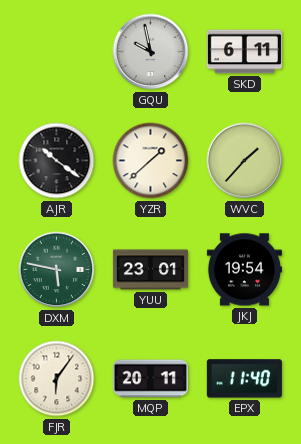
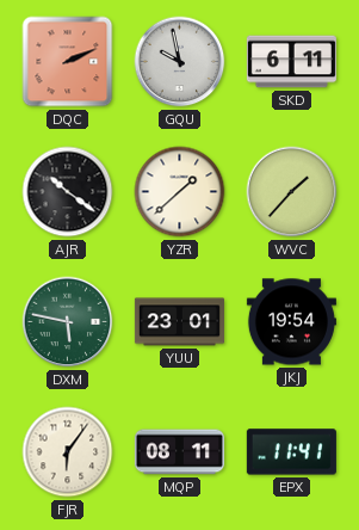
DQC: none -> 2:11 (68, 62)
MQP: 20:11 -> 08:11 (179, 452)
EPX: 11:40 -> 11:41 (291, 452)
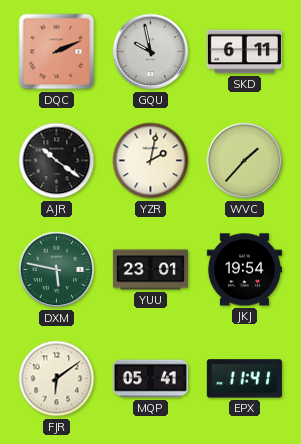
YZR: 1:38 -> 2:02 (151, 161)
FJR: 6:06 -> 6:09 (57, 379)
MQP: 08:11 -> 05:41 (150, 379)
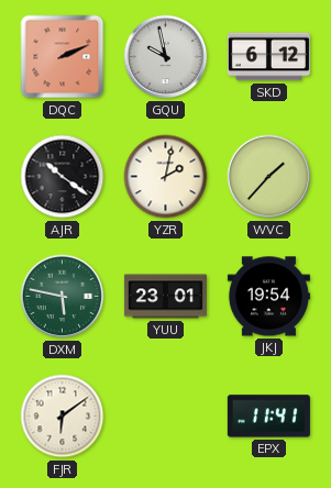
SKD: 6:11 -> 6:12 (268, 57)
MQP: 05:41 -> none (150, 379)
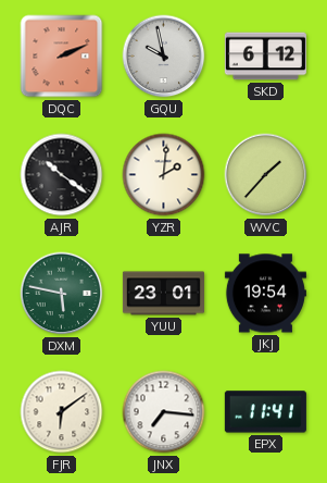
YZR: 2:02 -> 2:01 (164, 175)
JNX: none -> 7:16 (164, 412)
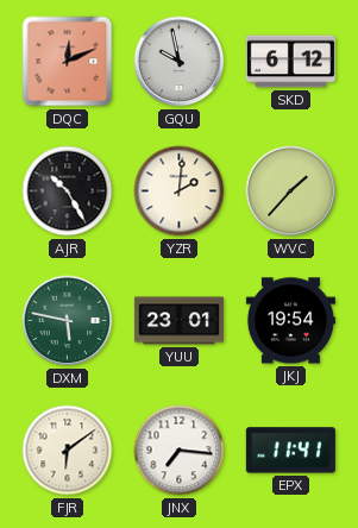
DQC: 2:11 -> 12:11 (68, 62)
AJR: 10:21 -> 10:25 (68, 191)
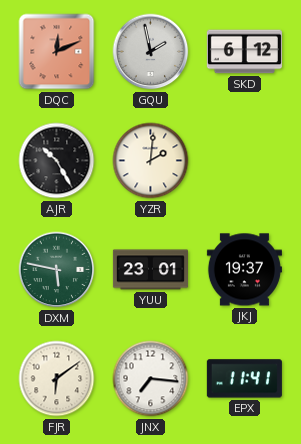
GQU: 9:58 -> 1:58 (151, 52)
WVC: 1:37 -> none (291, 191)
JKJ: 19:54 -> 19:37 (244, 270)
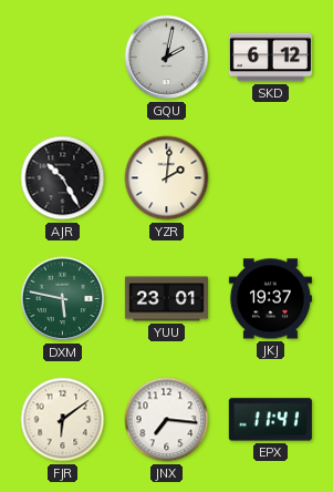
DQC: 12:11 -> none (57, 52)
GQU: 1:58 -> 2:02 (167, 58)
